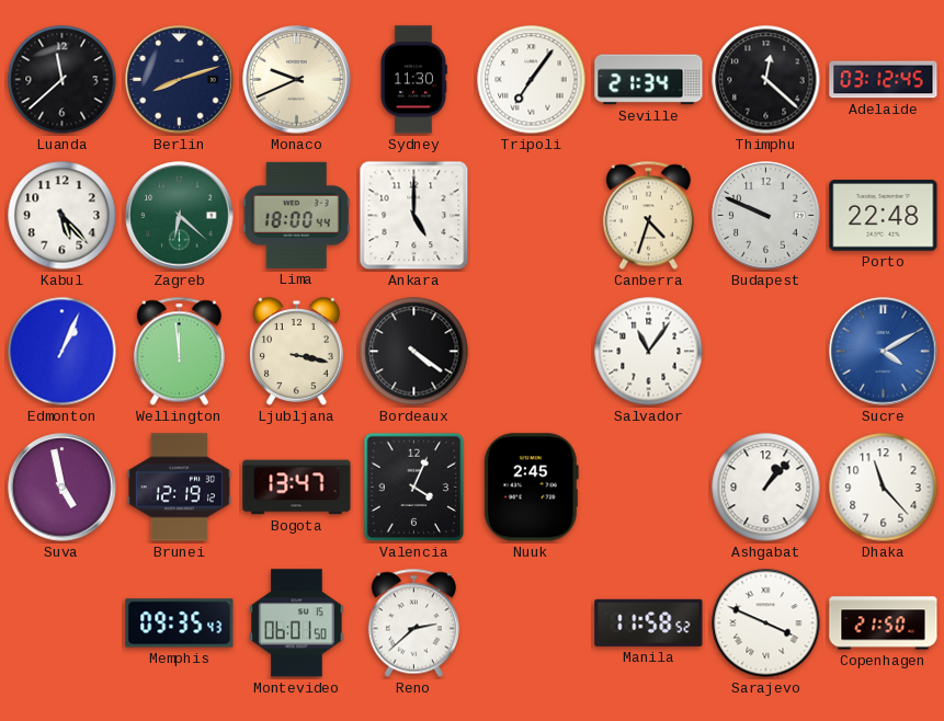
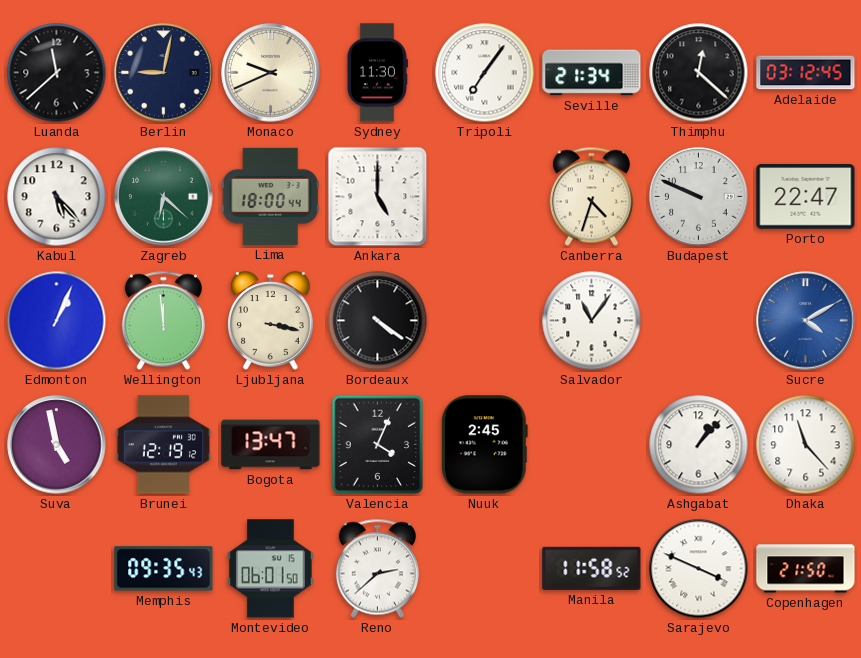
Berlin: 8:12 -> 9:02 (164, 73)
Porto: 22:48 -> 22:47 (806, 197)
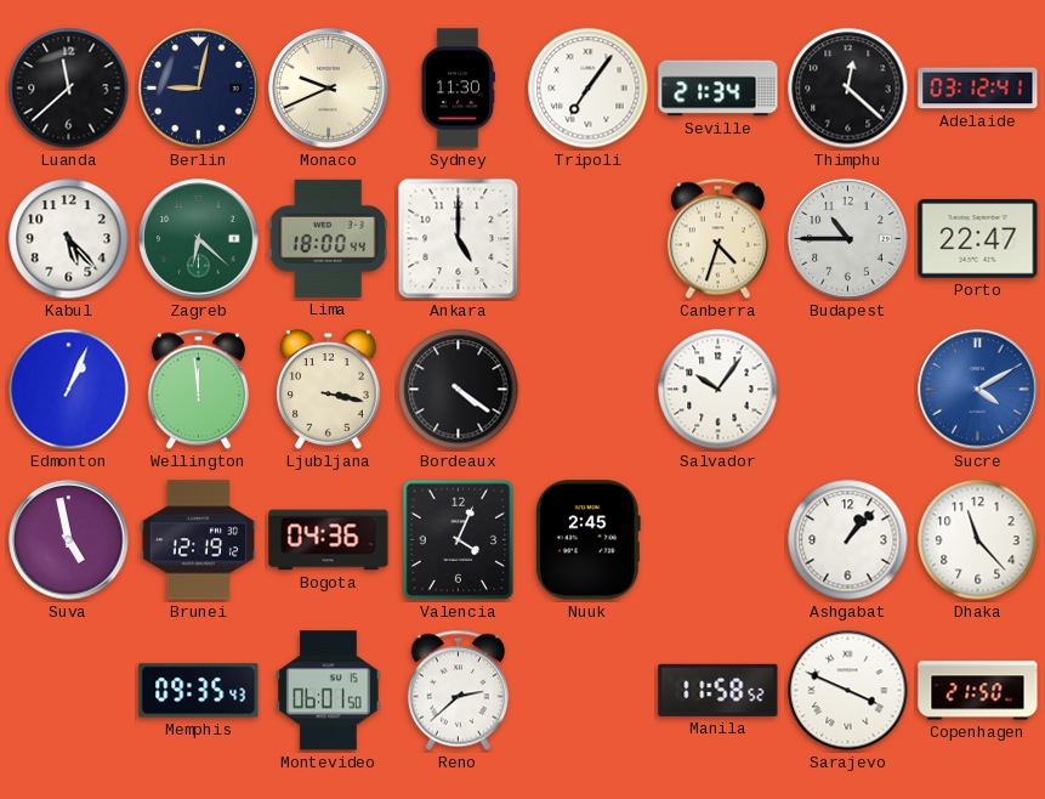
Adelaide: 03:12:45 -> 03:12:41 (978, 89)
Budapest: 9:49 -> 10:45 (848, 239)
Salvador: 11:06 -> 10:06 (719, 390)
Bogota: 13:47 -> 04:36 (329, 540)
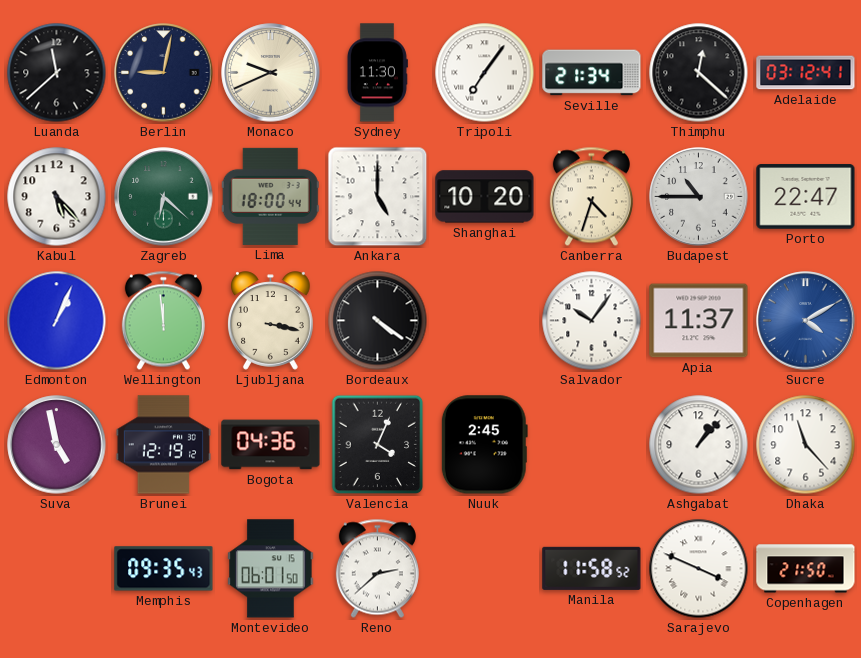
Shanghai: none -> 10:20 (485, 197)
Apia: none -> 11:37 (699, 321)
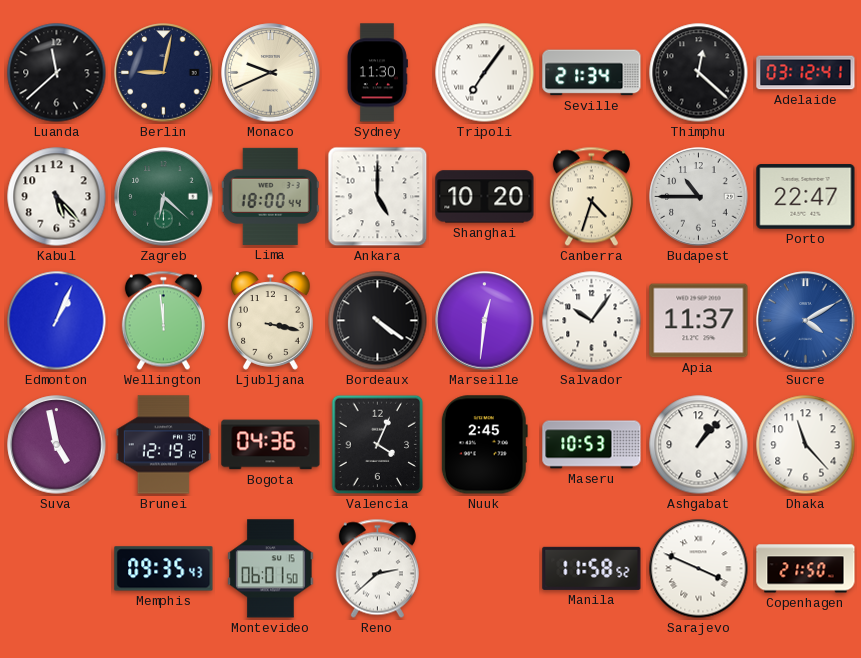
Marseille: none -> 12:31 (485, 321)
Maseru: none -> 10:53 (592, 445)
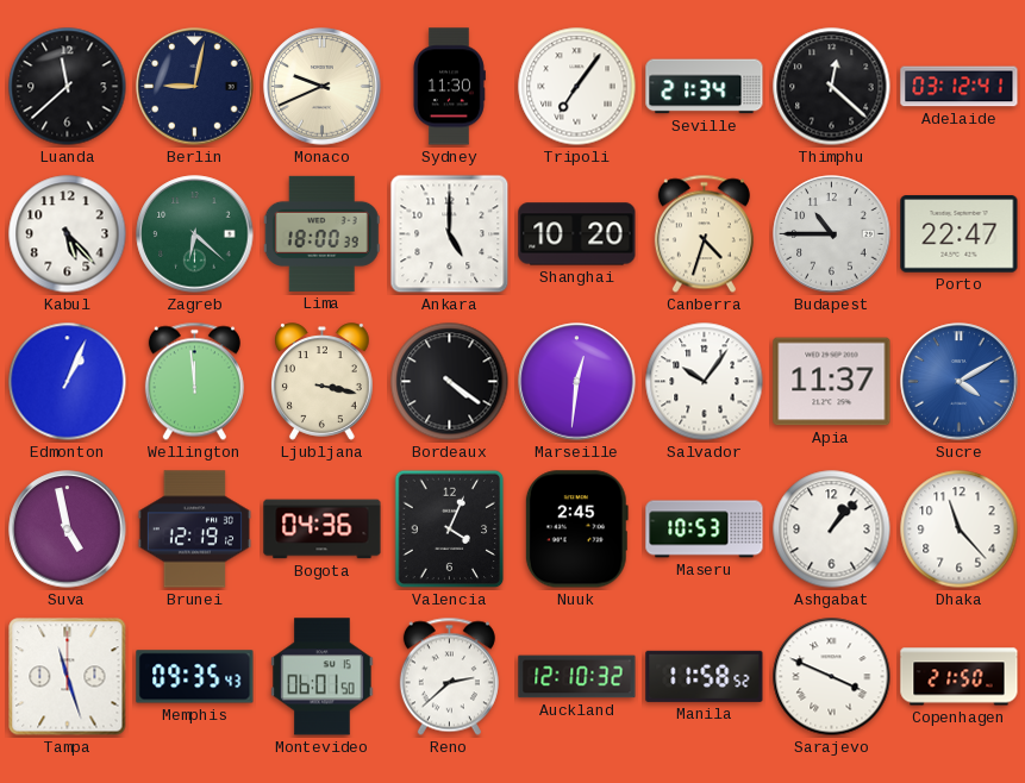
Lima: 18:00:44 -> 18:00:39 (321, 233)
Tampa: none -> 11:27 (68, 677)
Auckland: none -> 12:10 (577, 677)
